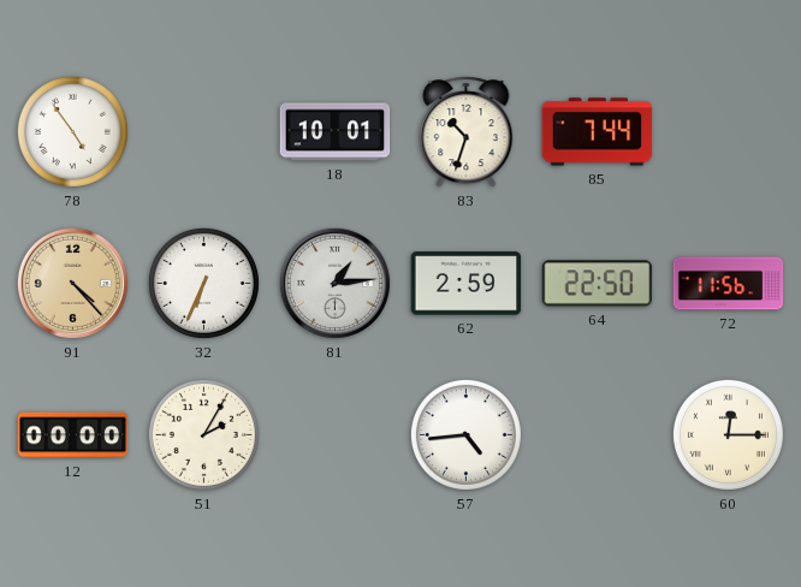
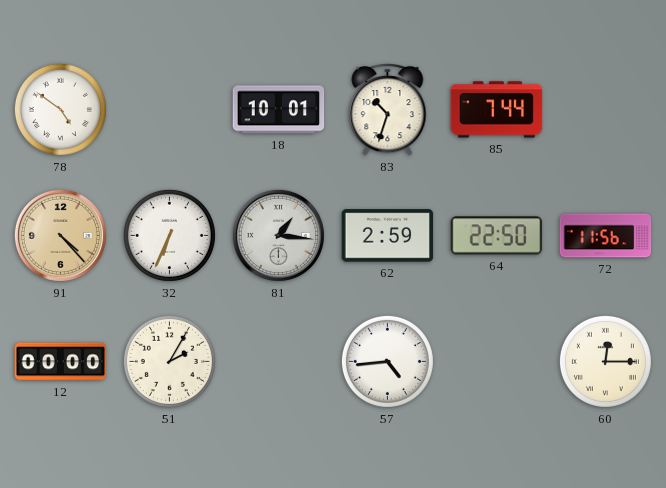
78: 4:54 -> 4:51 (60, 109)
81: 1:14 -> 1:16 (278, 235)
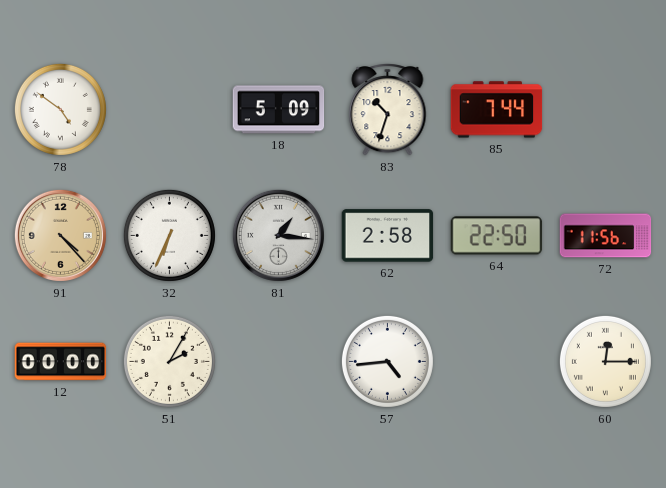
18: 10:01 -> 5:09 (279, 110)
62: 2:59 -> 2:58 (388, 236)
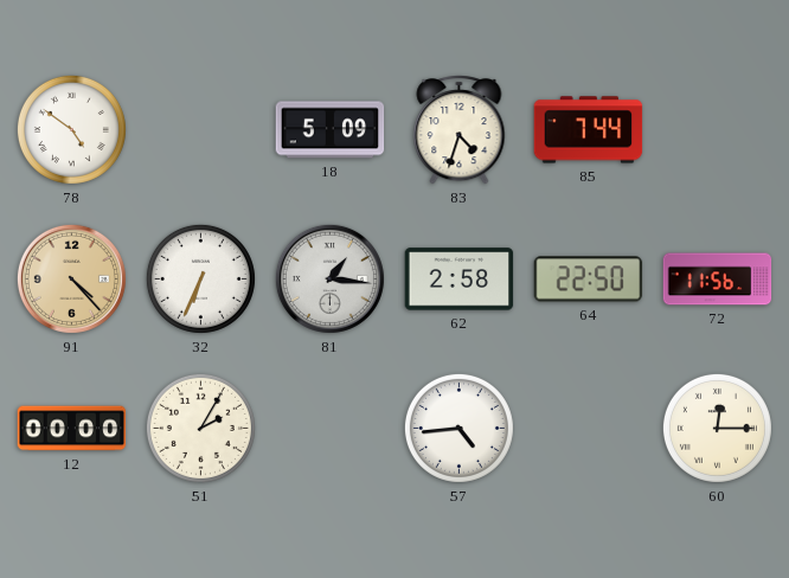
83: 10:33 -> 4:33 (460, 130)
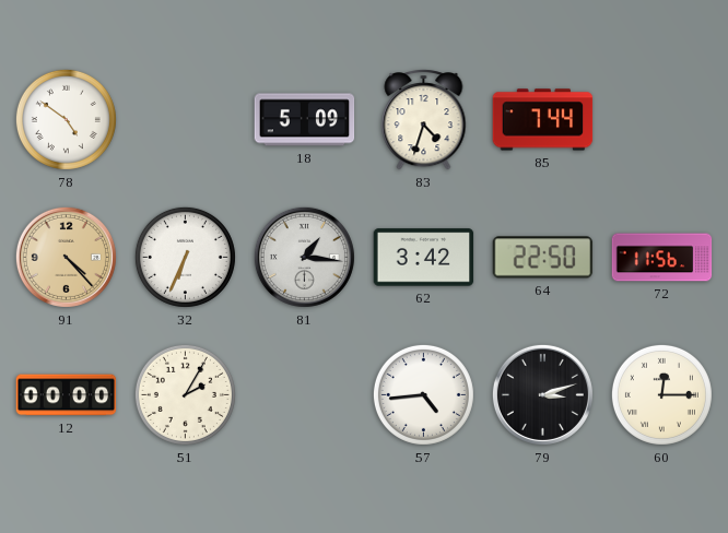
62: 2:58 -> 3:42 (424, 258)
79: none -> 3:12 (542, 394)
